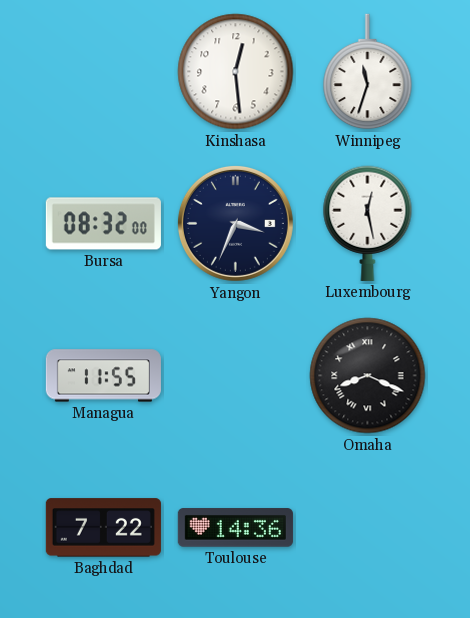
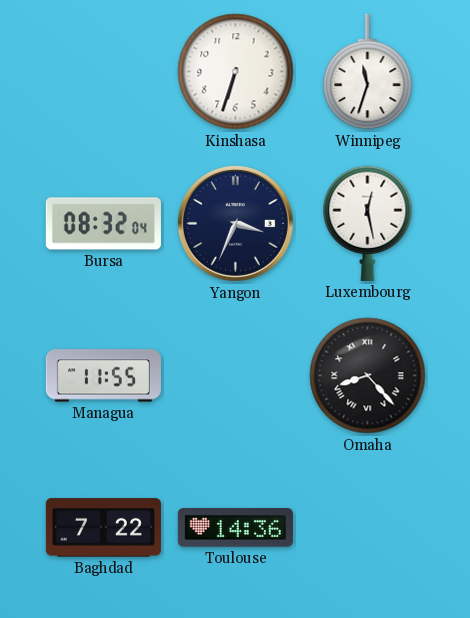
Kinshasa: 12:29 -> 6:33 (236, 72)
Bursa: 08:32:00 -> 08:32:04 (103, 224)
Omaha: 8:19 -> 8:23 (368, 376)
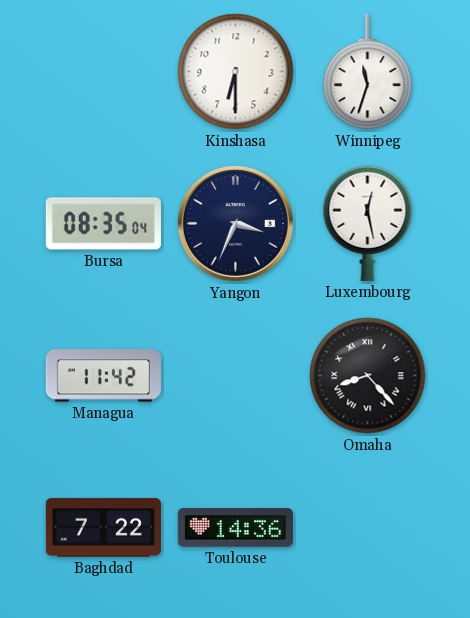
Kinshasa: 6:33 -> 6:30 (236, 72)
Bursa: 08:32 -> 08:35 (103, 224)
Managua: 11:55 -> 11:42 (103, 376)
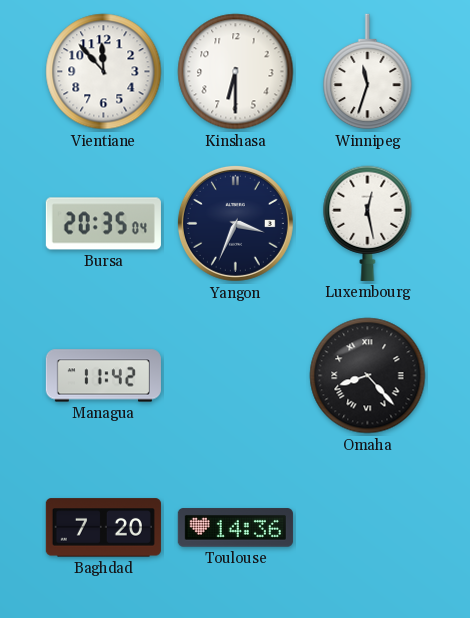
Vientiane: none -> 11:53 (104, 72)
Bursa: 08:35 -> 20:35 (103, 224)
Baghdad: 7:22 -> 7:20 (103, 528)
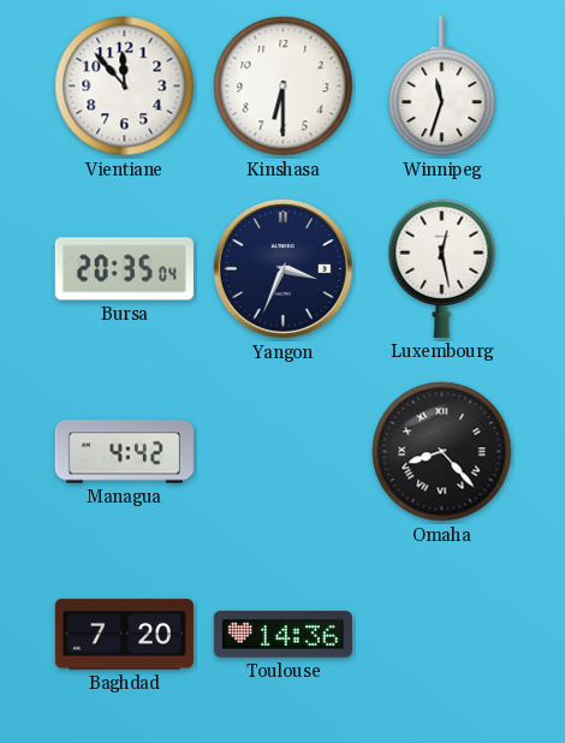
Managua: 11:42 -> 4:42 (124, 452)
